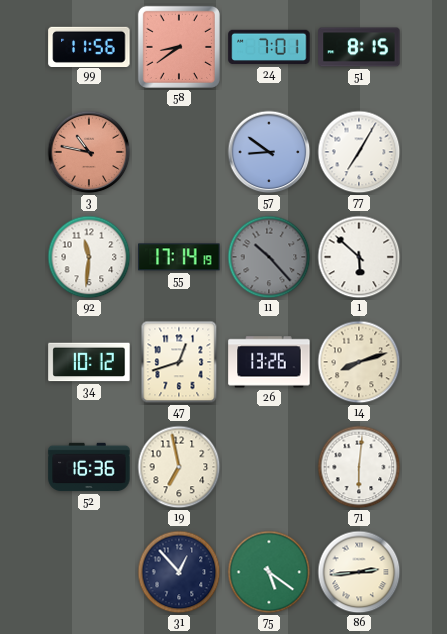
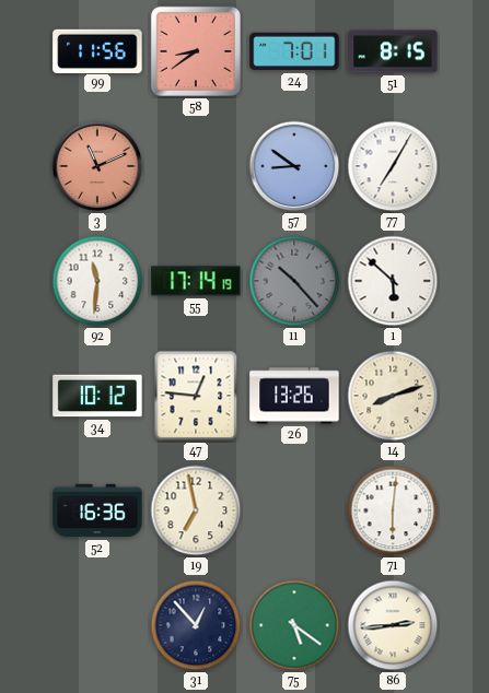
3: 10:47 -> 11:11 (97, 166)
47: 12:42 -> 12:46 (196, 396)
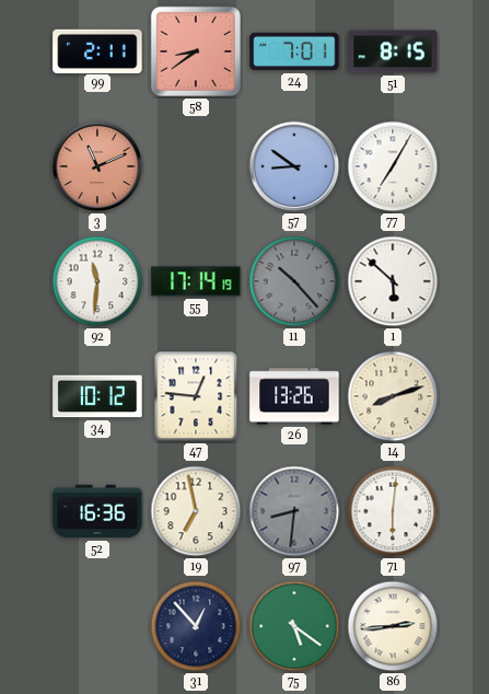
99: 11:56 -> 2:11 (97, 50)
97: none -> 8:31 (294, 511)
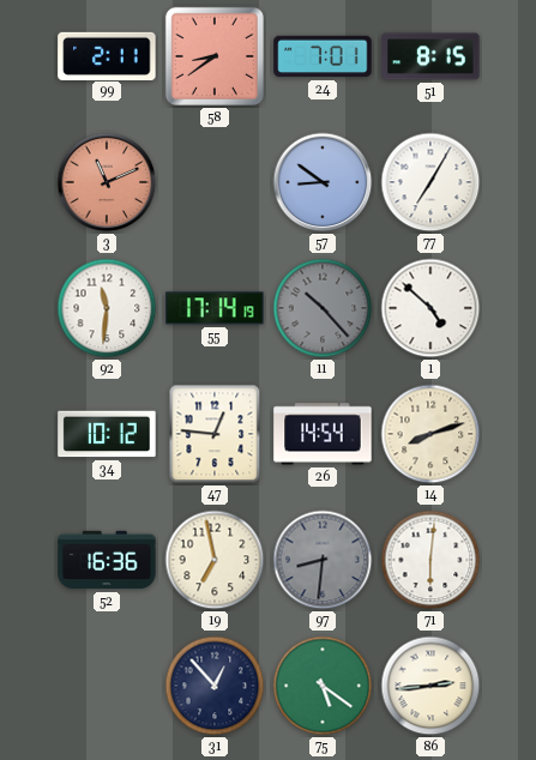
1: 5:52 -> 4:52 (430, 308)
26: 13:26 -> 14:54 (323, 434)
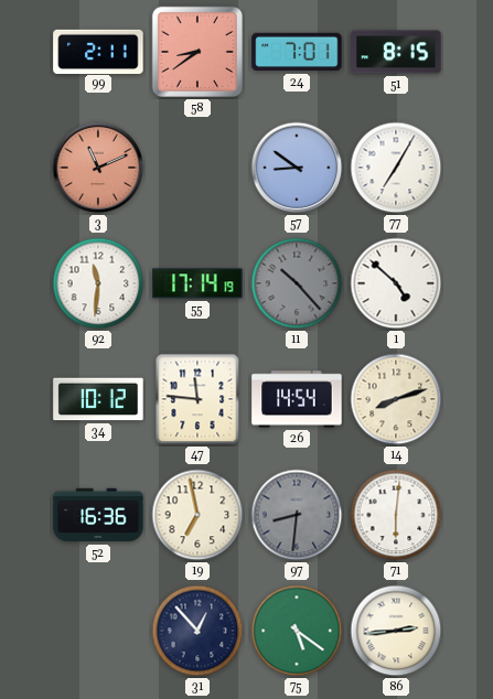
47: 12:46 -> 11:46 (197, 399)
